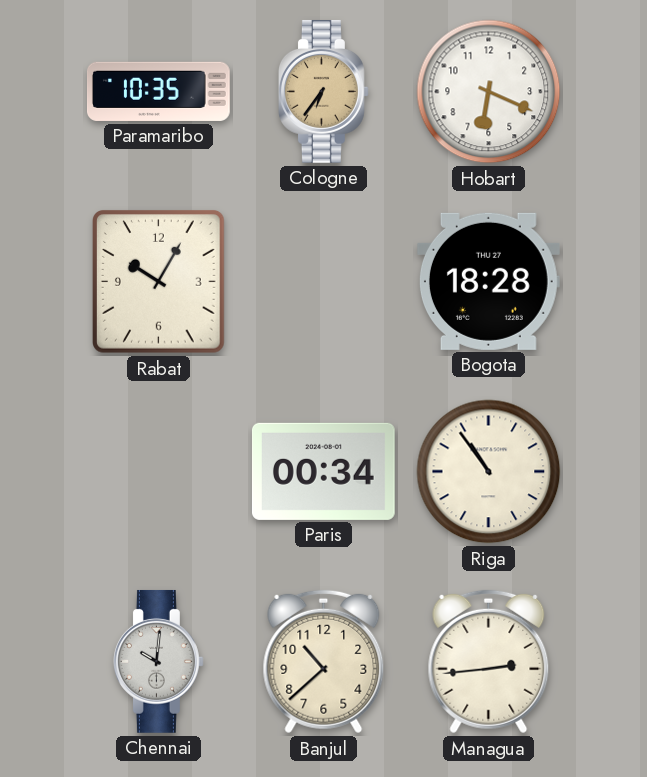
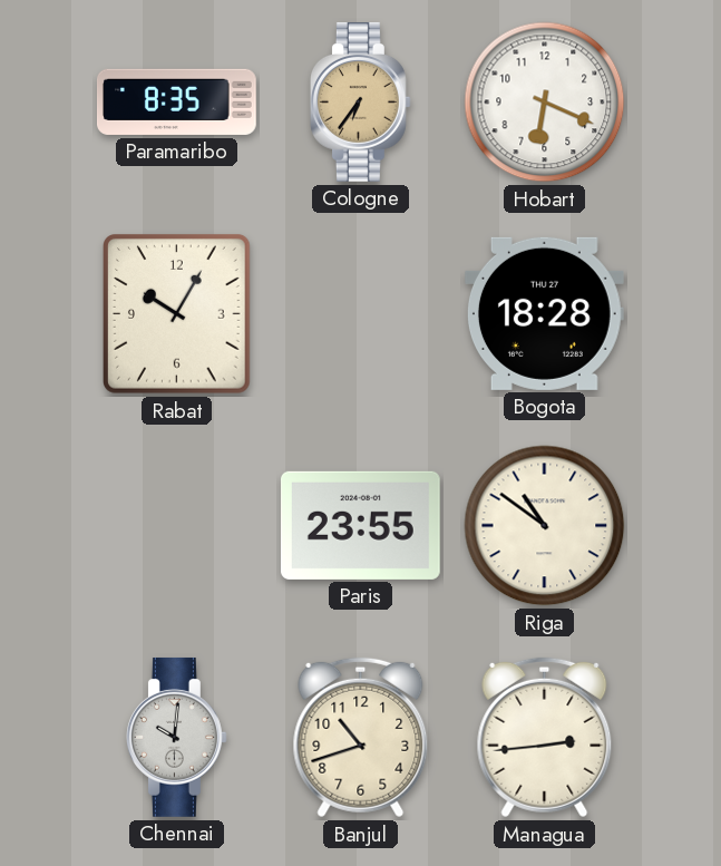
Paramaribo: 10:35 -> 8:35 (177, 101)
Paris: 00:34 -> 23:55 (360, 525)
Riga: 10:54 -> 10:51 (545, 526)
Banjul: 10:38 -> 10:42 (361, 738)
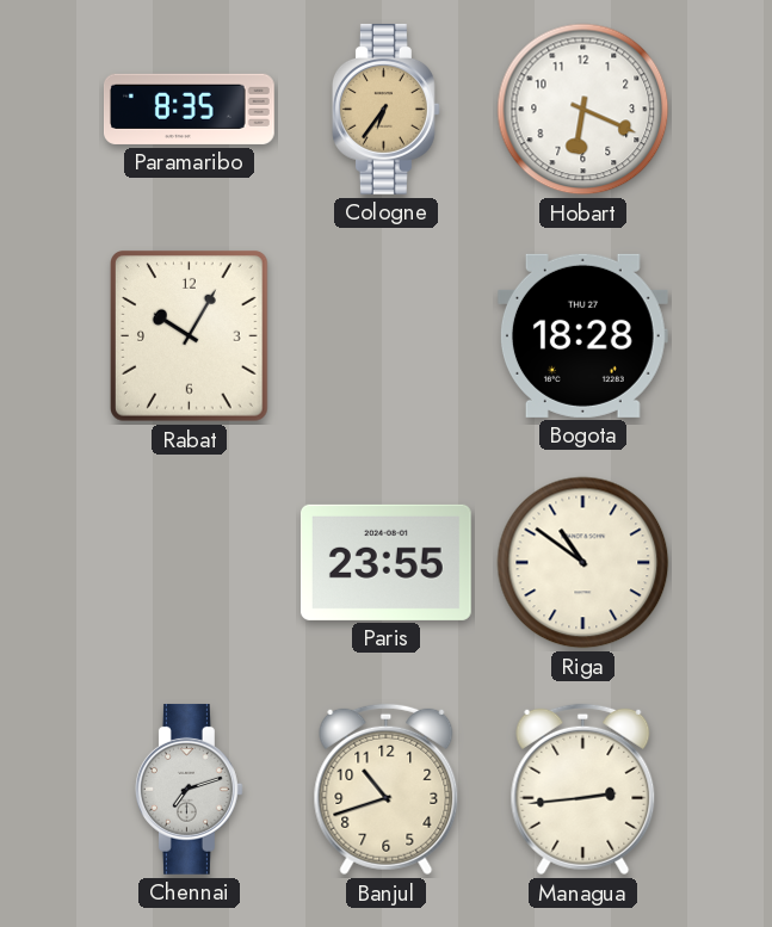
Chennai: 10:01 -> 7:12 (189, 789)
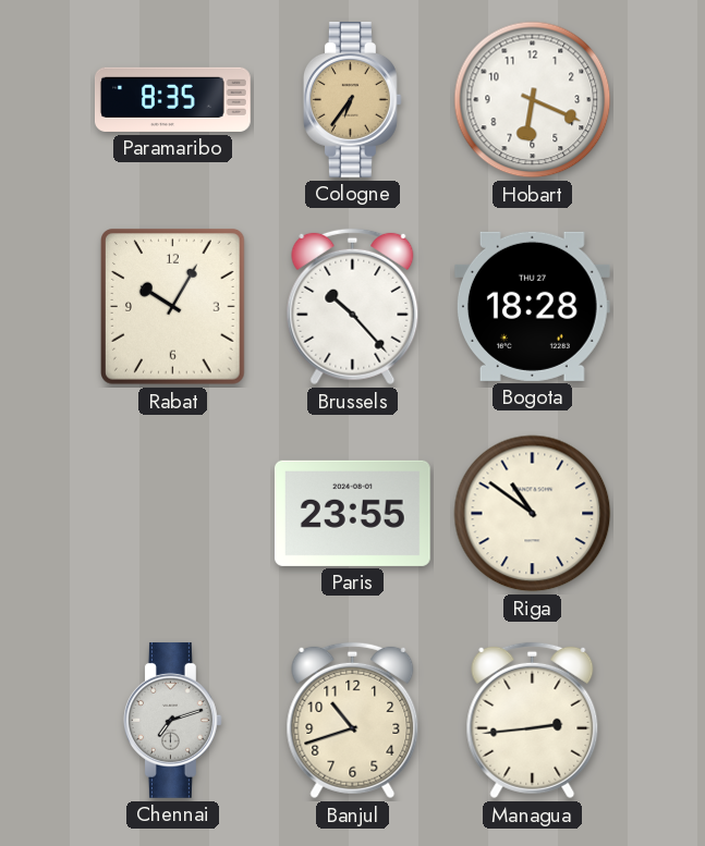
Brussels: none -> 10:23 (353, 307)
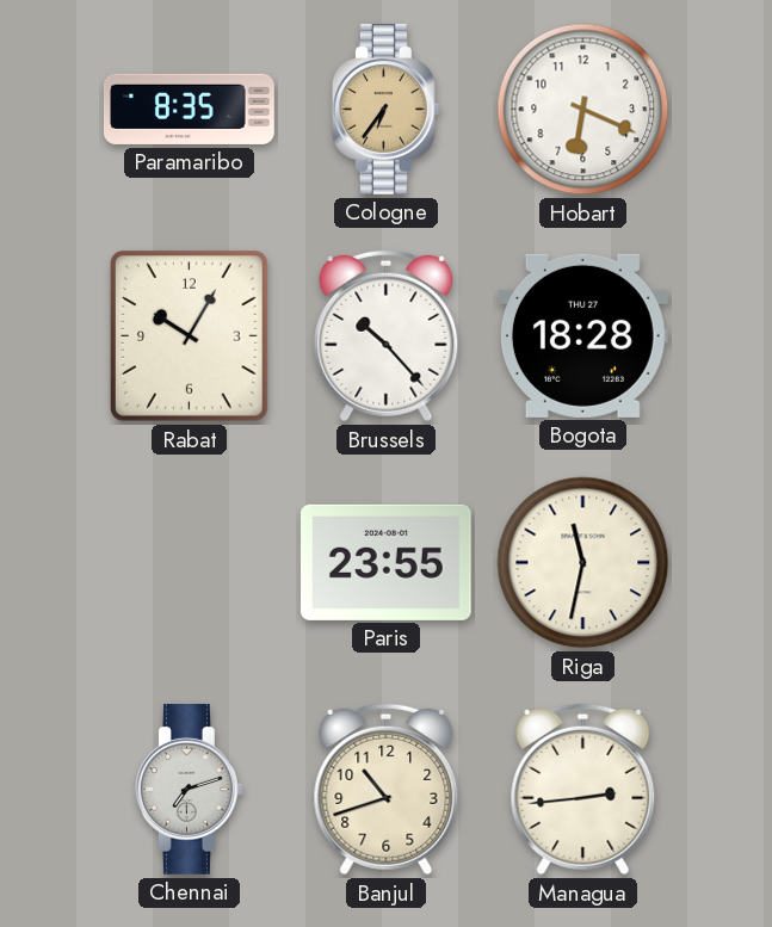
Riga: 10:51 -> 11:32 (583, 563)
